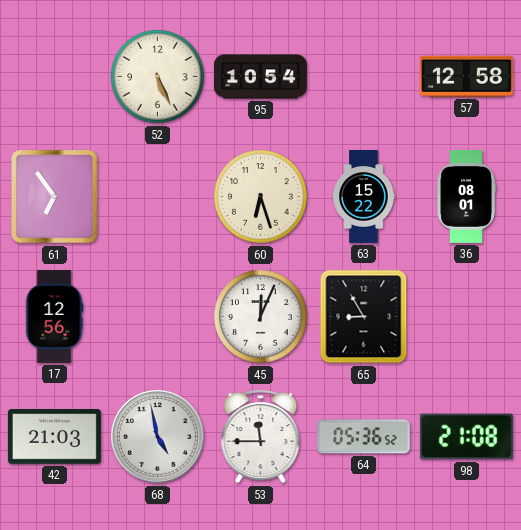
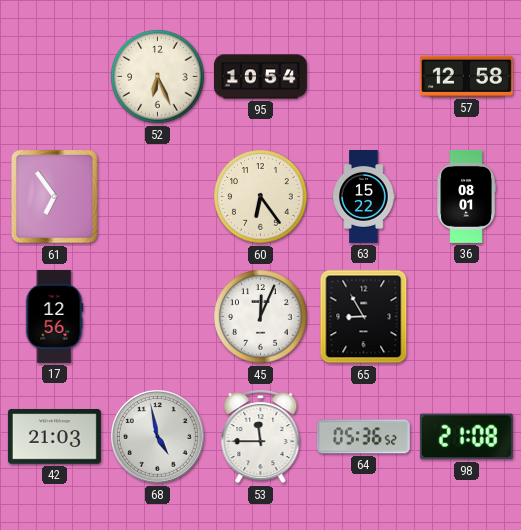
52: 5:26 -> 6:26 (158, 77)
60: 6:27 -> 6:24 (261, 197)
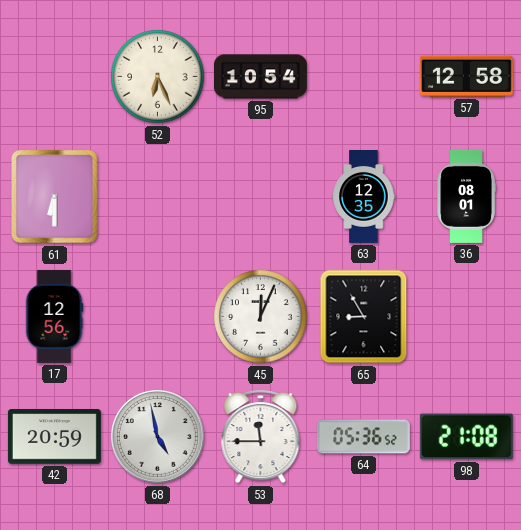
61: 6:54 -> 6:30 (55, 197)
60: 6:24 -> none (261, 197)
63: 15:22 -> 12:35 (364, 197)
42: 21:03 -> 20:59 (54, 437)
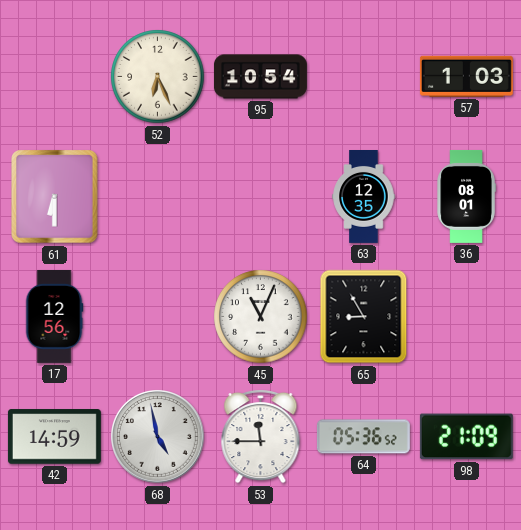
57: 12:58 -> 1:03 (466, 76)
45: 12:04 -> 11:04 (261, 317)
42: 20:59 -> 14:59 (54, 437)
98: 21:08 -> 21:09 (466, 437)
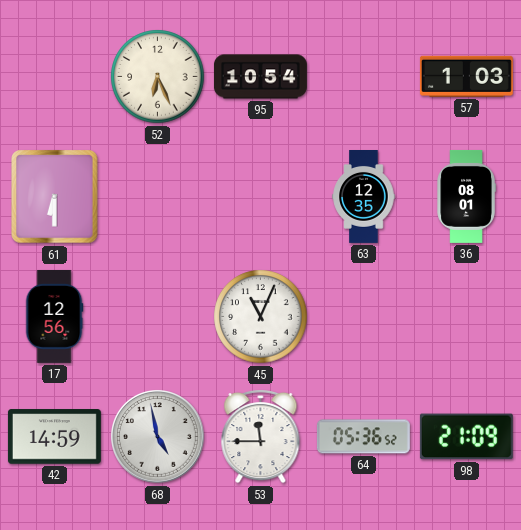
65: 8:55 -> none (364, 317)
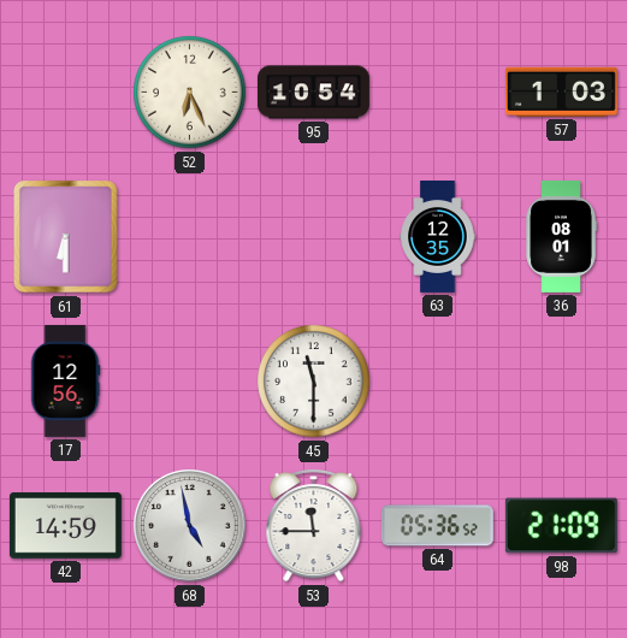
45: 11:04 -> 11:30 (314, 382)
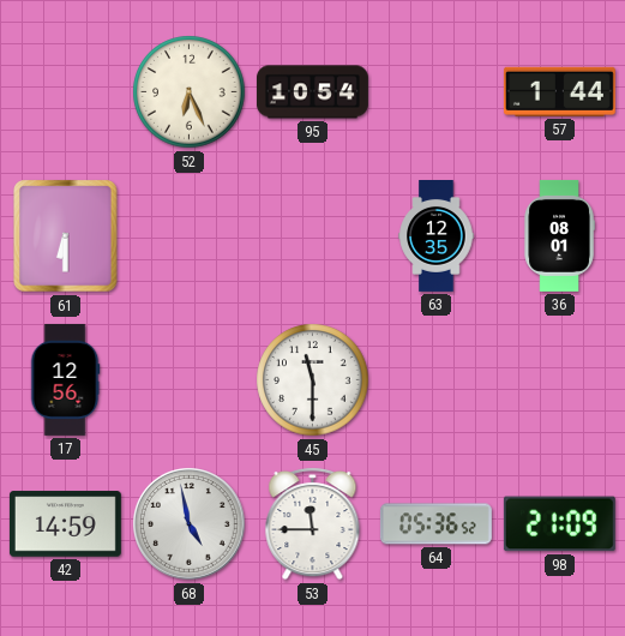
57: 1:03 -> 1:44 (559, 91)
